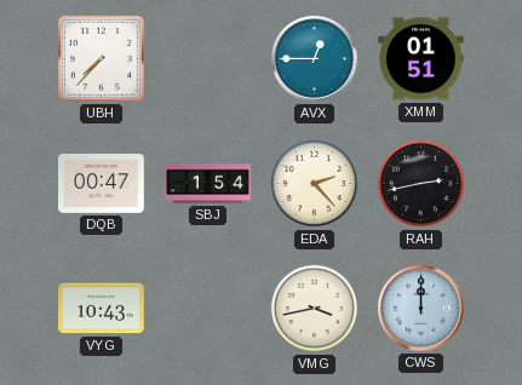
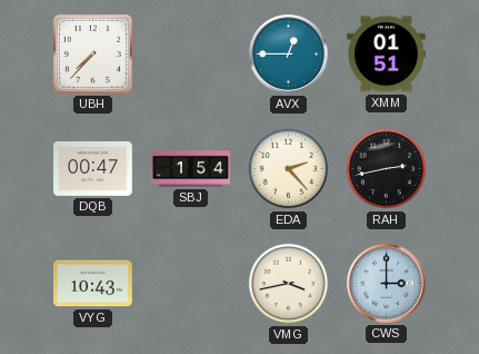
CWS: 12:00 -> 3:00 (387, 284)
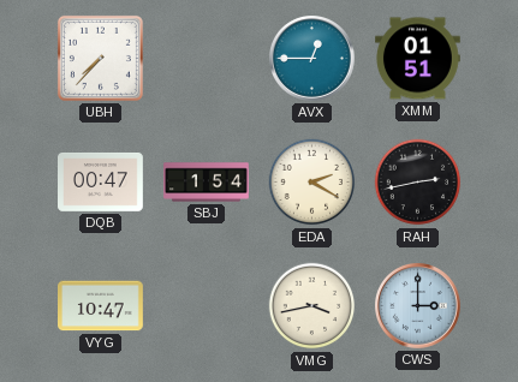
EDA: 2:23 -> 2:20 (312, 183)
VYG: 10:43 -> 10:47 (101, 306)
